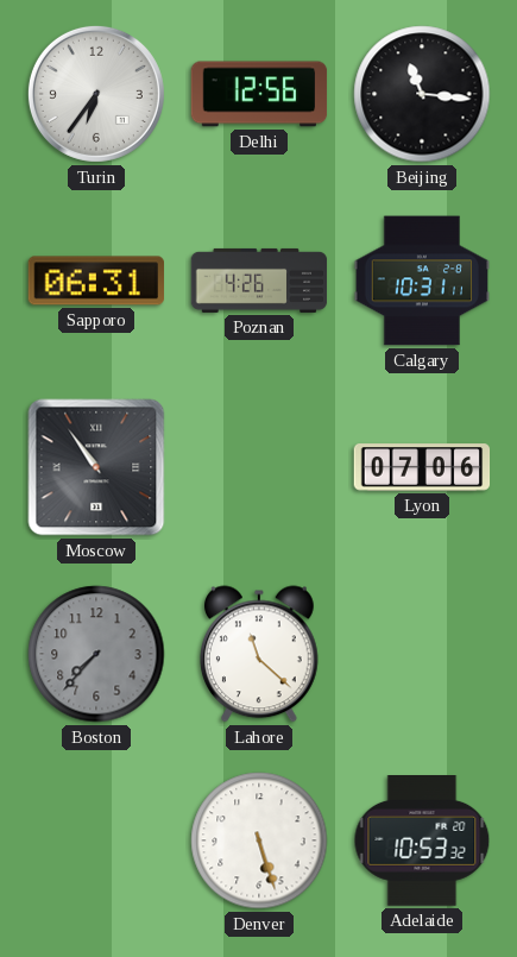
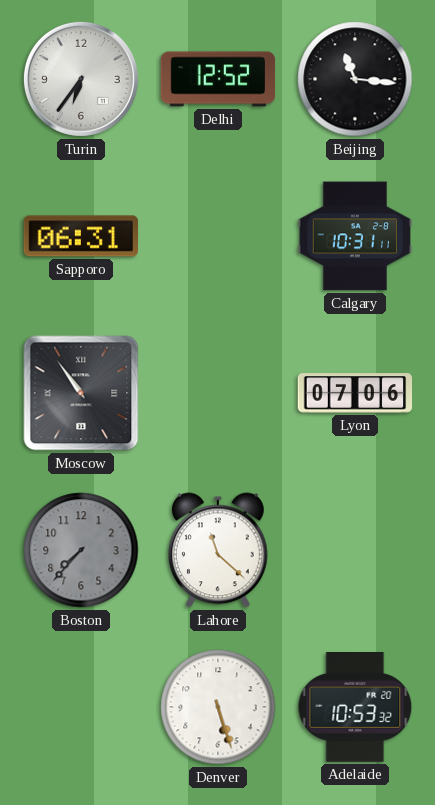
Delhi: 12:56 -> 12:52 (218, 79)
Poznan: 4:26 -> none (259, 281)
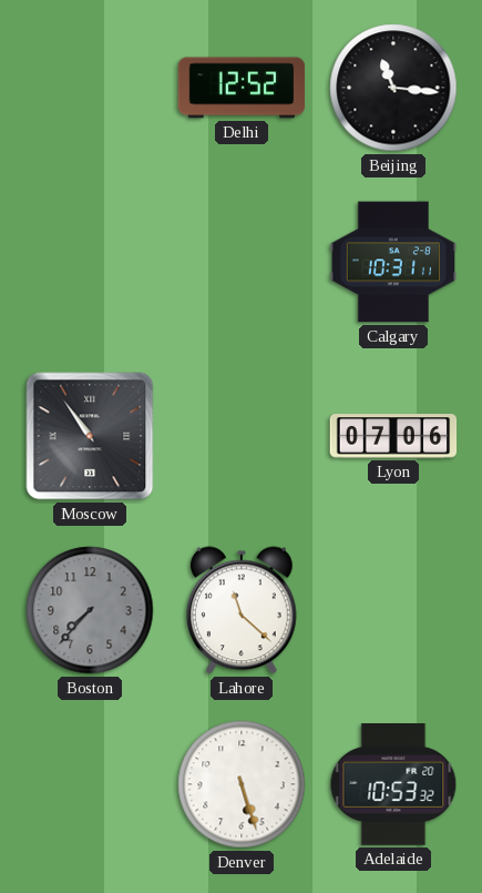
Turin: 6:36 -> none (81, 79)
Sapporo: 06:31 -> none (80, 236)
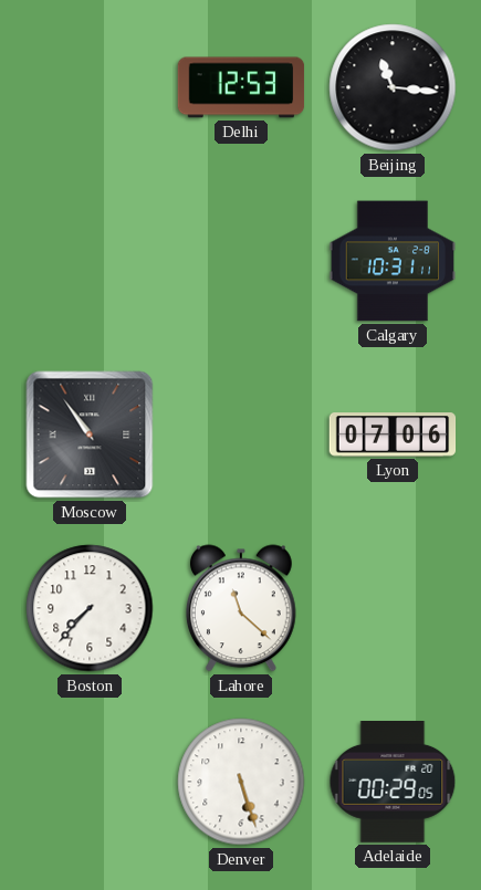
Delhi: 12:52 -> 12:53 (241, 87)
Boston dial: grey -> white (90, 608)
Adelaide: 10:53 -> 00:29 (393, 783)
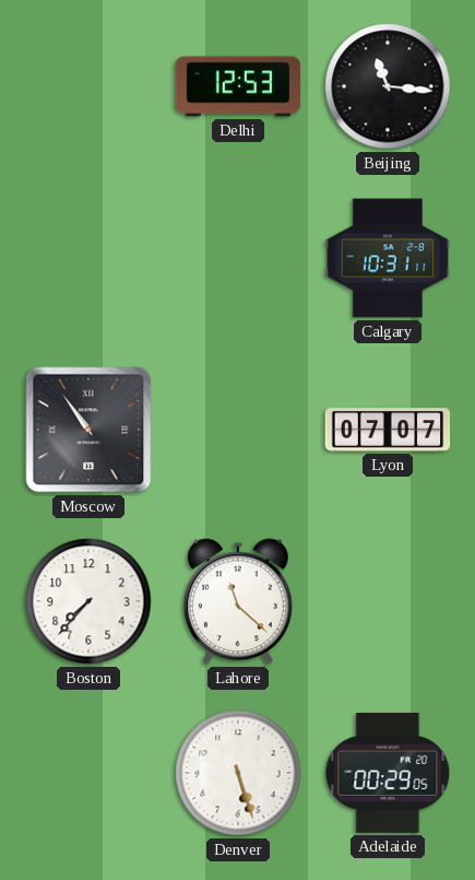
Lyon: 07:06 -> 07:07 (388, 430)
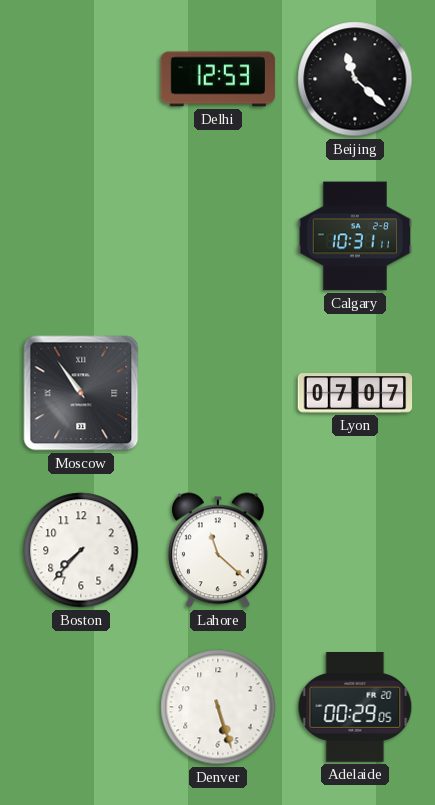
Beijing: 11:16 -> 11:22 (355, 79)
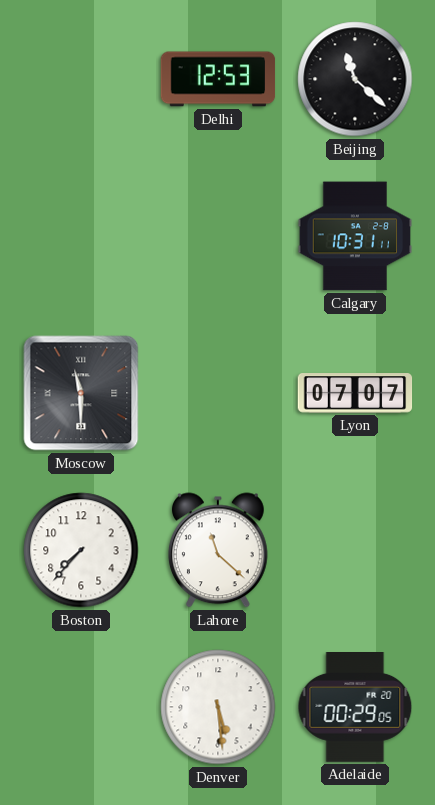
Moscow: 10:54 -> 11:30 (81, 393)
Denver: 5:27 -> 5:29 (218, 707)
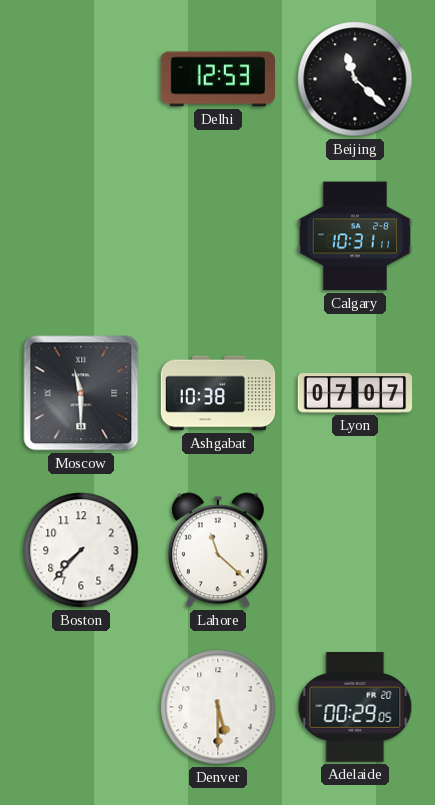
Ashgabat: none -> 10:38 (218, 393)
Denver: 5:29 -> 5:30 (218, 707)
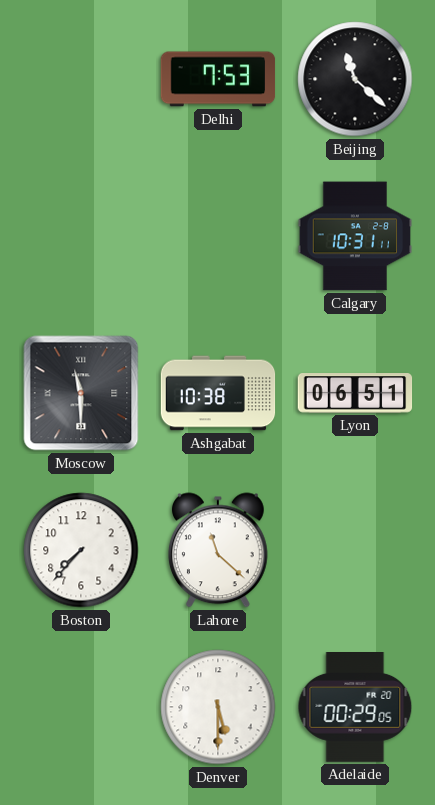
Delhi: 12:53 -> 7:53 (218, 79)
Lyon: 07:07 -> 06:51 (355, 393)
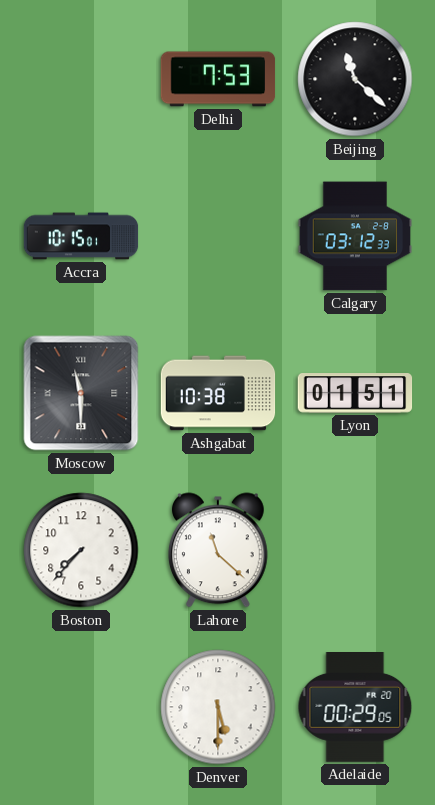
Accra: none -> 10:15 (81, 236)
Calgary: 10:31 -> 03:12 (355, 236)
Lyon: 06:51 -> 01:51 (355, 393)
